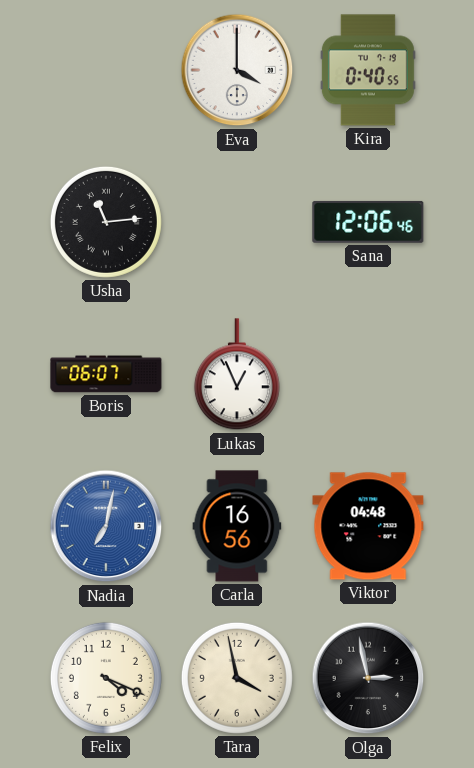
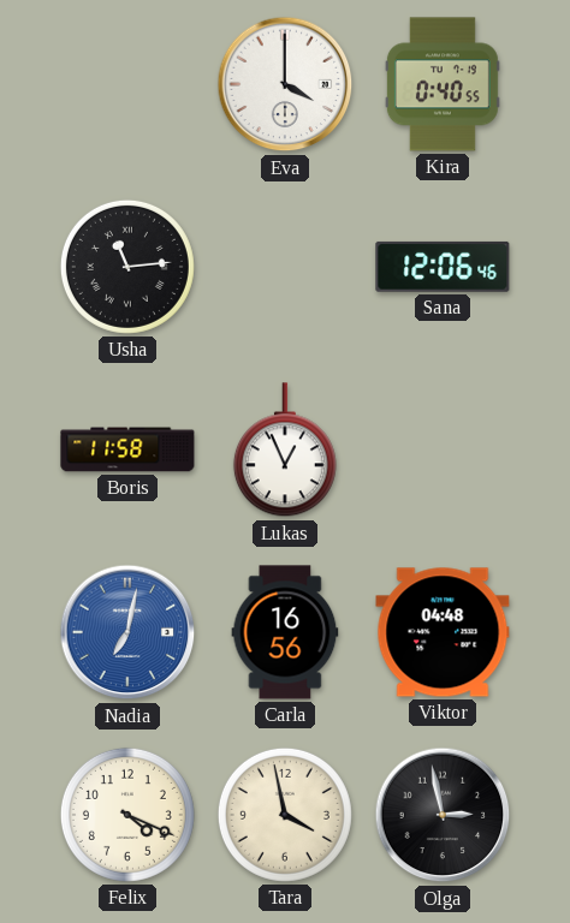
Boris: 06:07 -> 11:58 (127, 449)
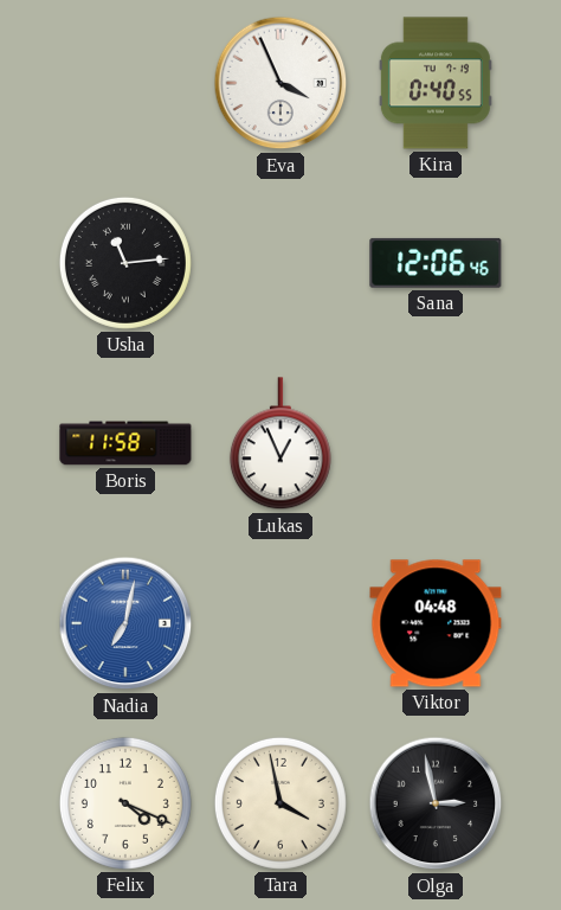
Eva: 4:00 -> 3:56 (280, 83)
Carla: 16:56 -> none (285, 632)
